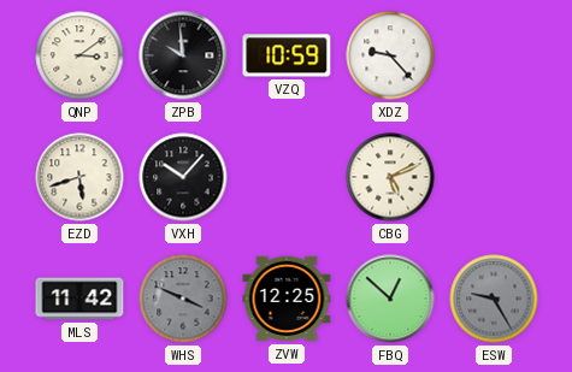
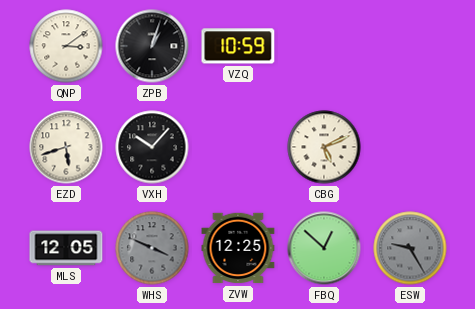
ZPB: 9:59 -> 1:03 (152, 46)
XDZ: 9:23 -> none (390, 55)
MLS: 11:42 -> 12:05 (66, 248)
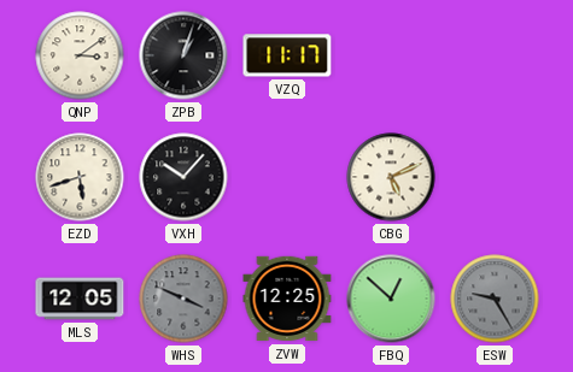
VZQ: 10:59 -> 11:17 (287, 55)
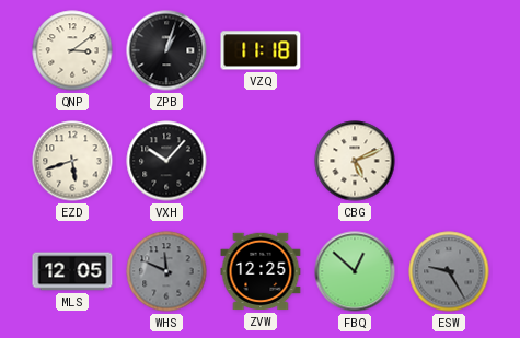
VZQ: 11:17 -> 11:18 (261, 50)
WHS: 3:49 -> 11:49 (166, 271)
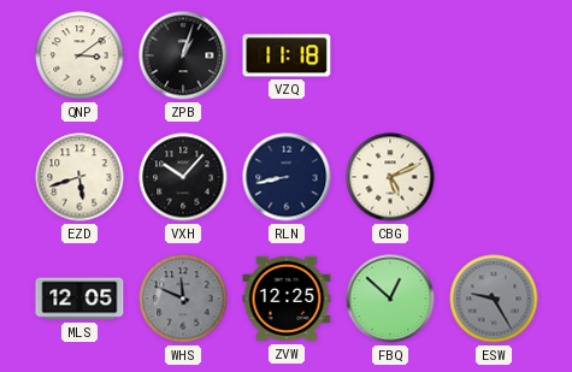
RLN: none -> 8:43 (287, 177)
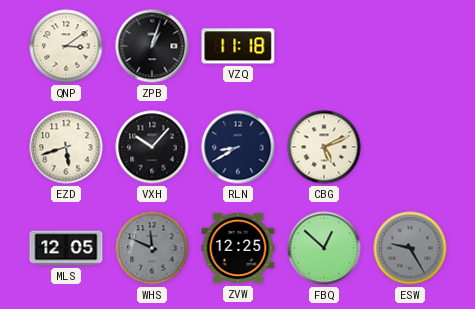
RLN: 8:43 -> 8:40 (238, 147)
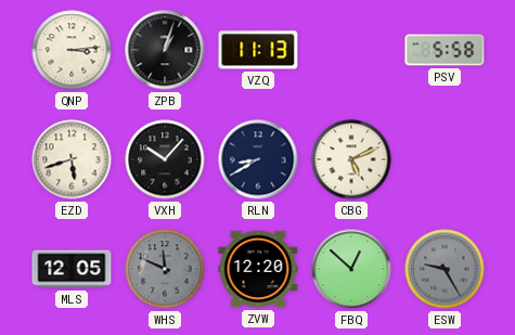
QNP: 3:09 -> 3:14 (72, 50)
VZQ: 11:18 -> 11:13 (258, 50)
PSV: none -> 5:58 (445, 50)
ZVW: 12:25 -> 12:20 (258, 269)
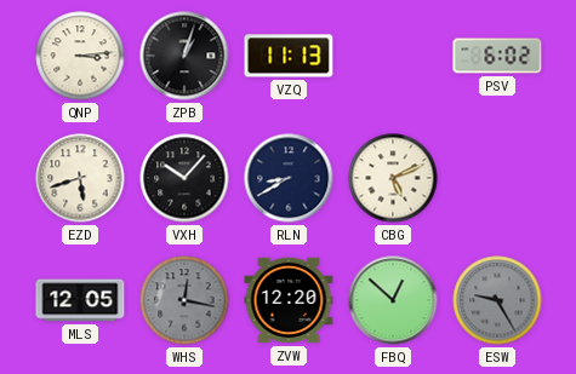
PSV: 5:58 -> 6:02 (497, 56)
WHS: 11:49 -> 12:17 (184, 300)
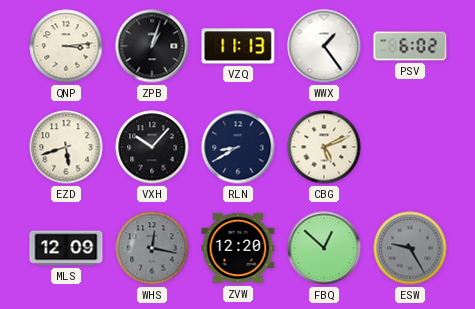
WWX: none -> 1:24 (324, 46)
MLS: 12:05 -> 12:09 (66, 248)
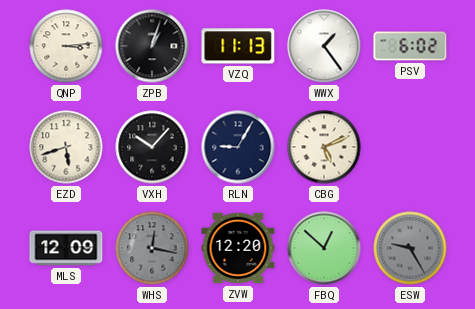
RLN: 8:40 -> 9:05 (238, 147)
